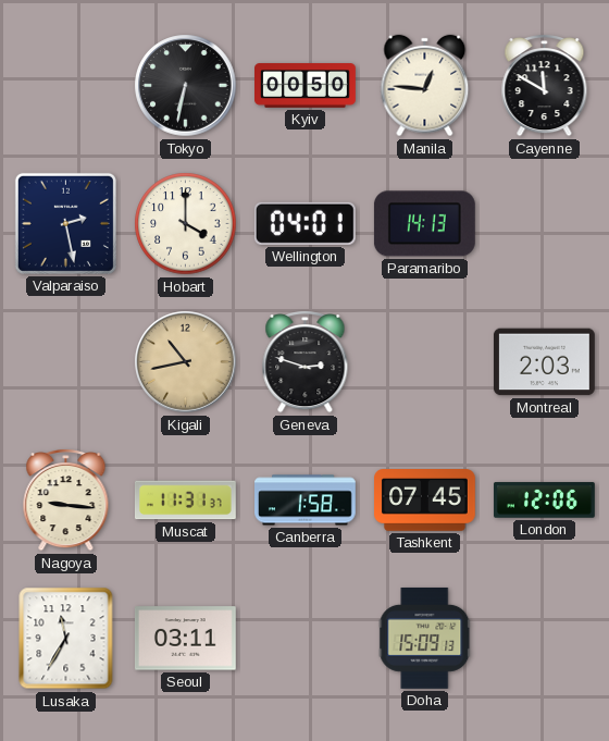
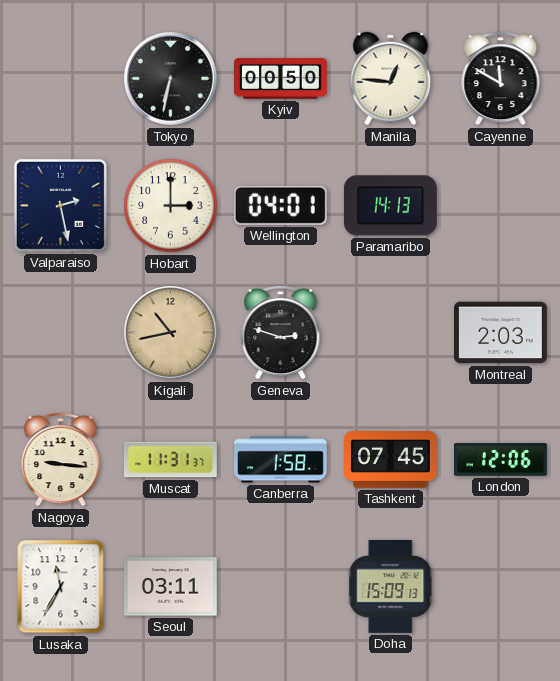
Hobart: 4:00 -> 3:00 (171, 206)
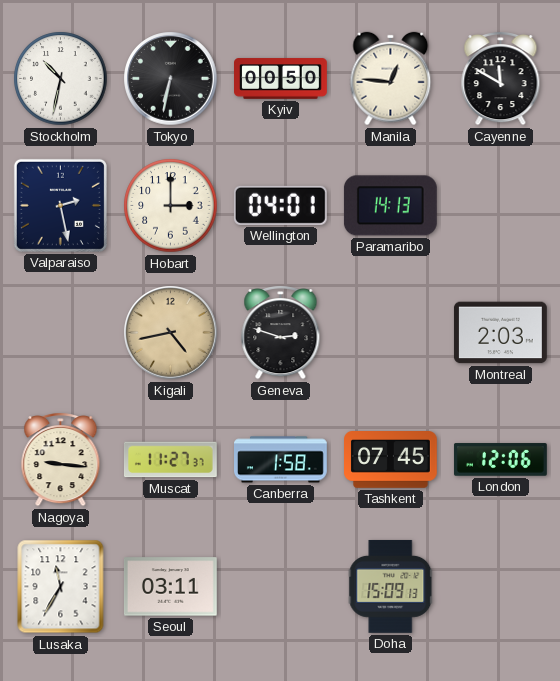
Stockholm: none -> 10:32 (61, 79)
Kigali: 10:43 -> 4:43 (171, 333)
Muscat: 11:31 -> 11:27 (170, 460)
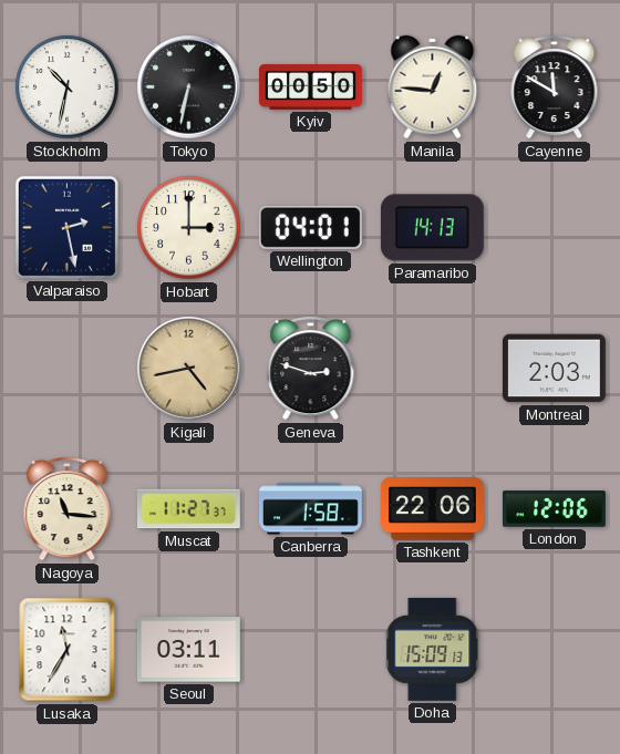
Nagoya: 9:16 -> 11:16 (68, 508)
Tashkent: 07:45 -> 22:06 (433, 509)
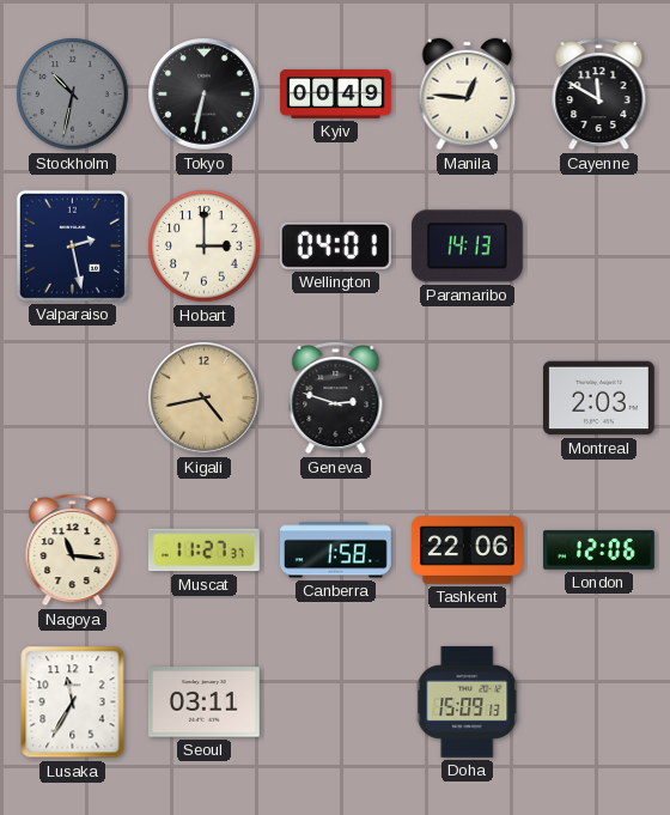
Stockholm dial: white -> grey (73, 95)
Kyiv: 00:50 -> 00:49 (336, 95)
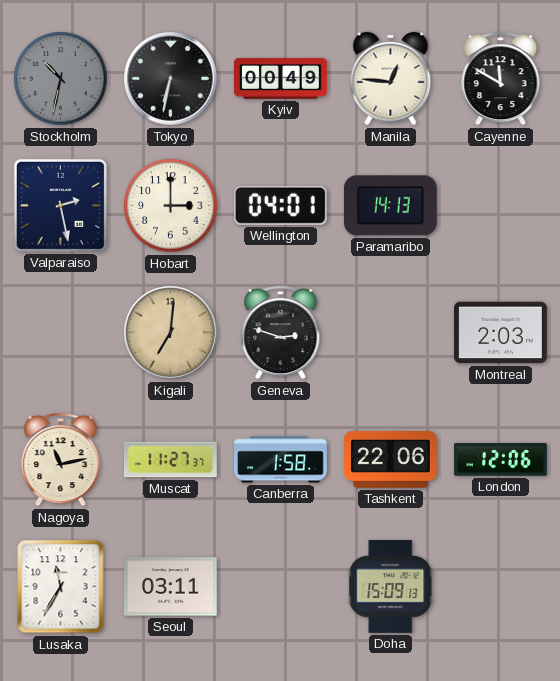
Kigali: 4:43 -> 7:01 (171, 333)
Nagoya: 11:16 -> 11:13 (61, 459)
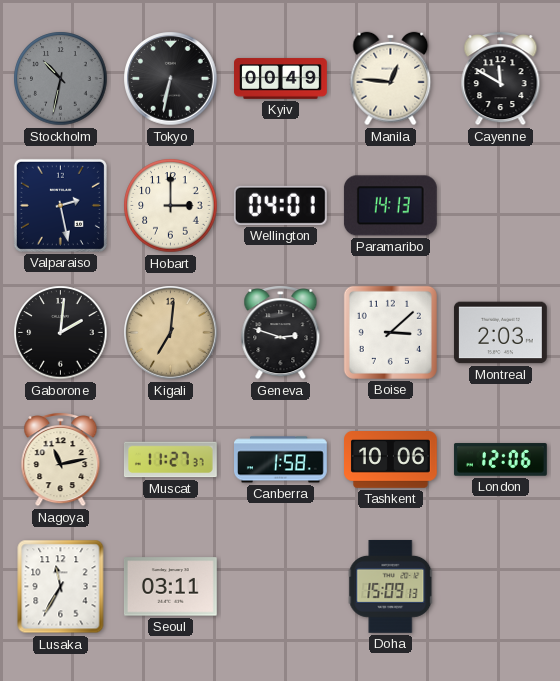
Gaborone: none -> 2:01 (61, 333)
Boise: none -> 3:08 (390, 332)
Tashkent: 22:06 -> 10:06 (391, 460)
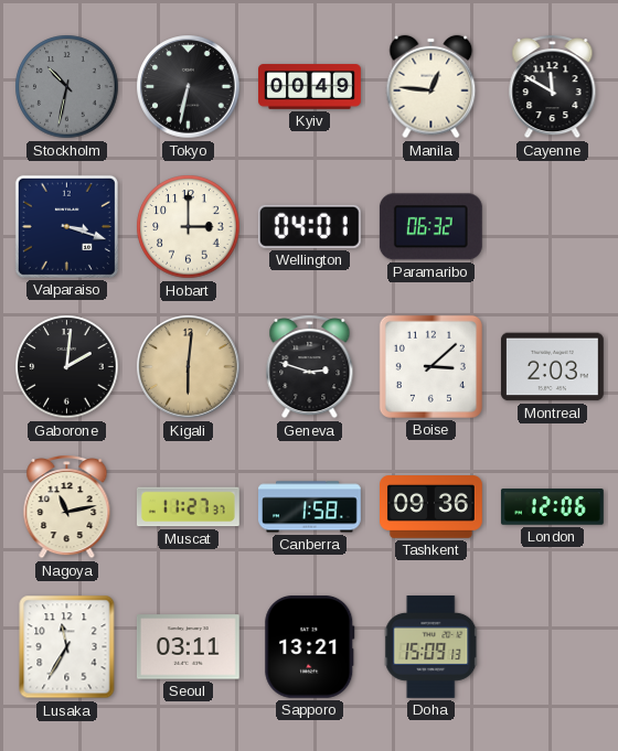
Valparaiso: 2:28 -> 3:18 (66, 226)
Paramaribo: 14:13 -> 06:32 (430, 227)
Kigali: 7:01 -> 6:01 (189, 367)
Tashkent: 10:06 -> 09:36 (431, 507)
Sapporo: none -> 13:21 (310, 646)
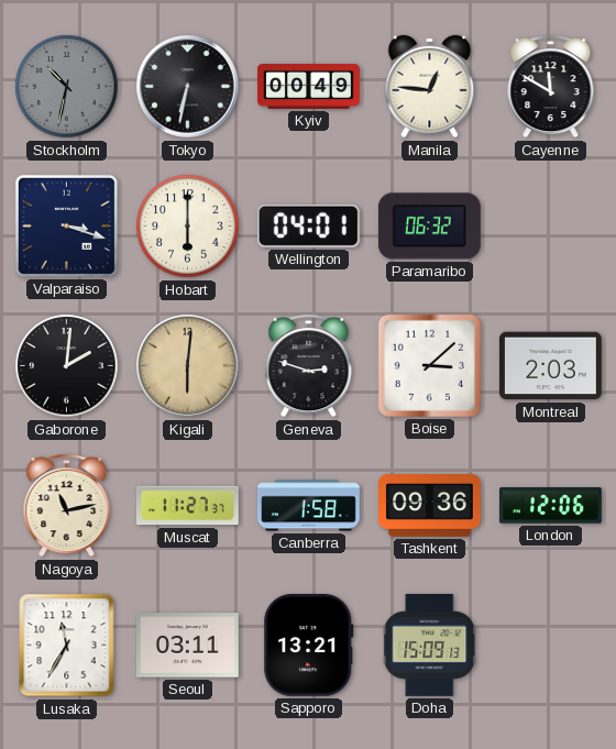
Hobart: 3:00 -> 6:00 (188, 227)
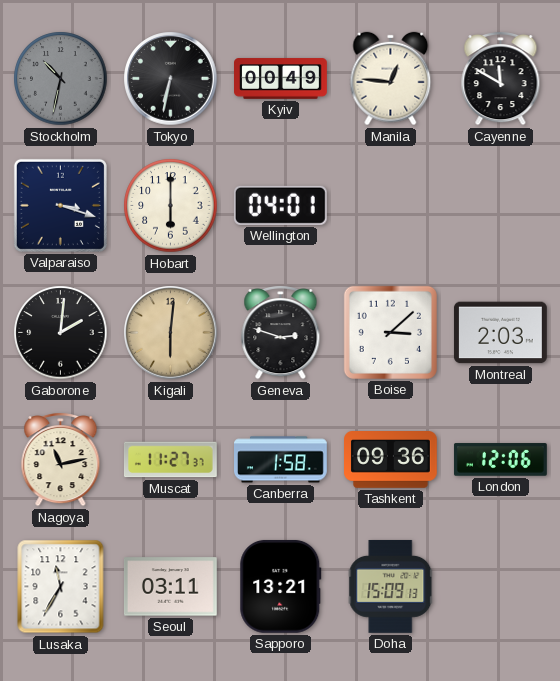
Paramaribo: 06:32 -> none (429, 227)
